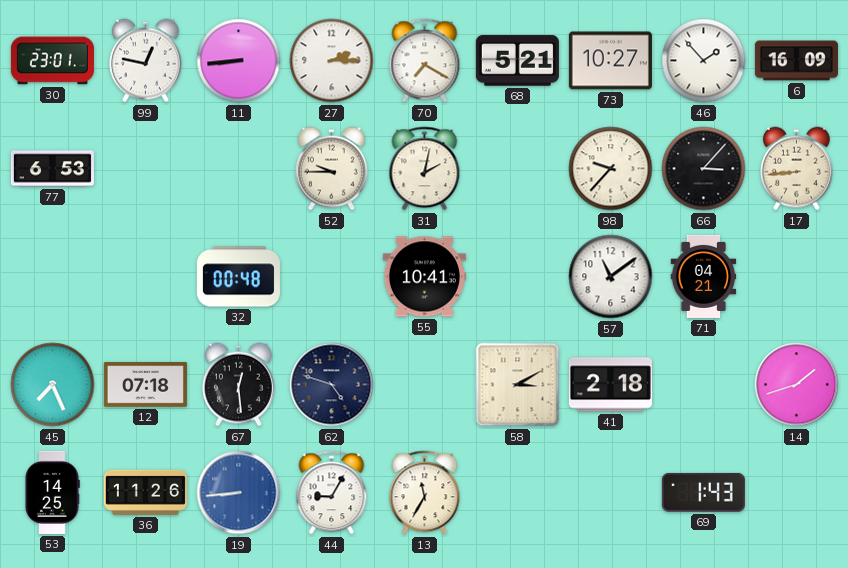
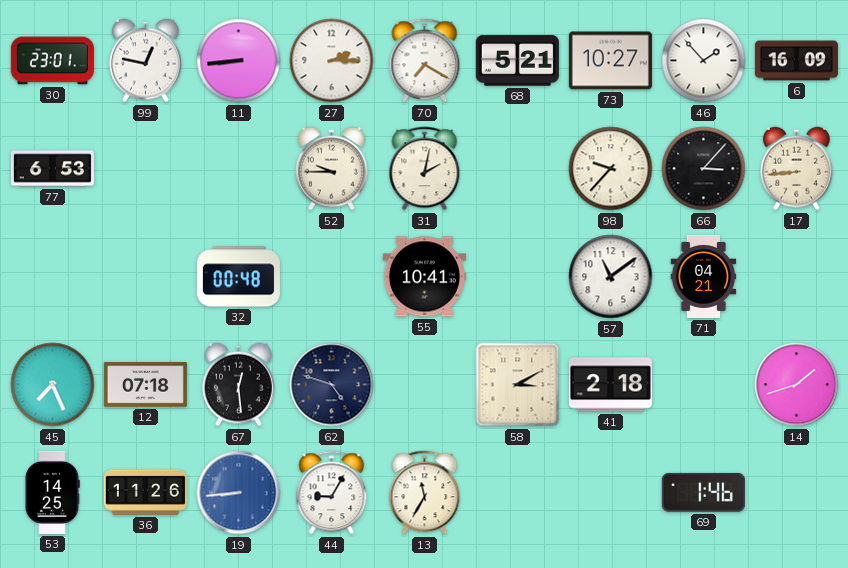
69: 1:43 -> 1:46 (703, 492)
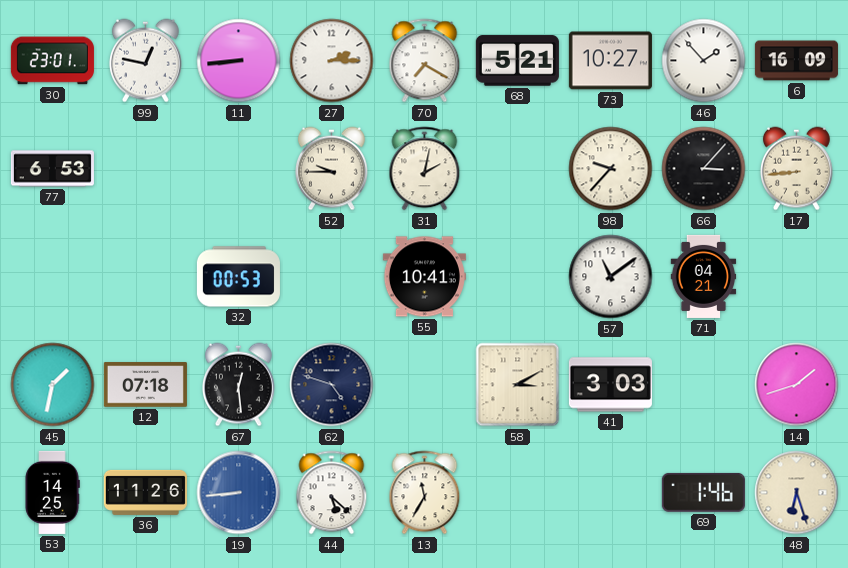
32: 00:48 -> 00:53 (238, 277)
45: 7:26 -> 1:32 (53, 385)
41: 2:18 -> 3:03 (610, 385)
44: 9:05 -> 5:22 (332, 493)
48: none -> 6:27 (797, 493)
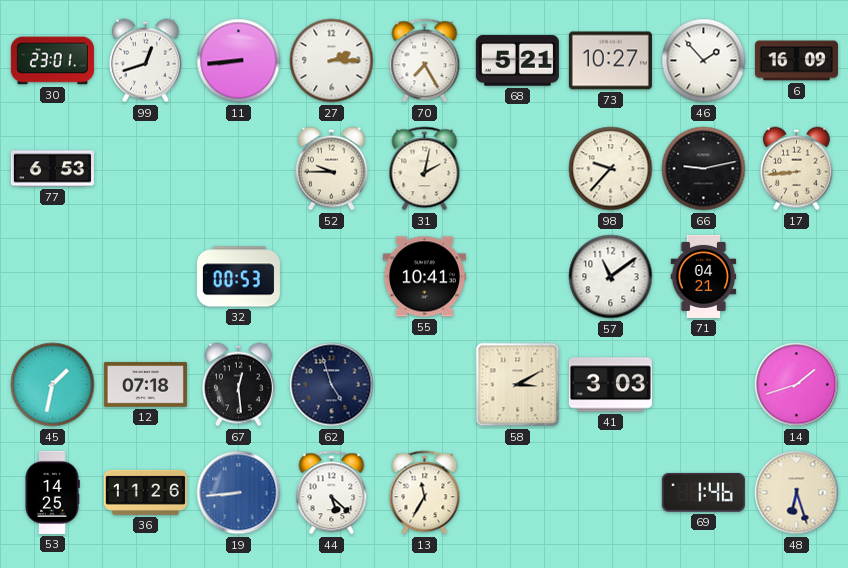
99: 12:47 -> 12:42 (145, 61)
70: 7:20 -> 7:25 (425, 61)
66: 3:07 -> 9:13 (704, 169)
62: 4:48 -> 4:57 (332, 385)
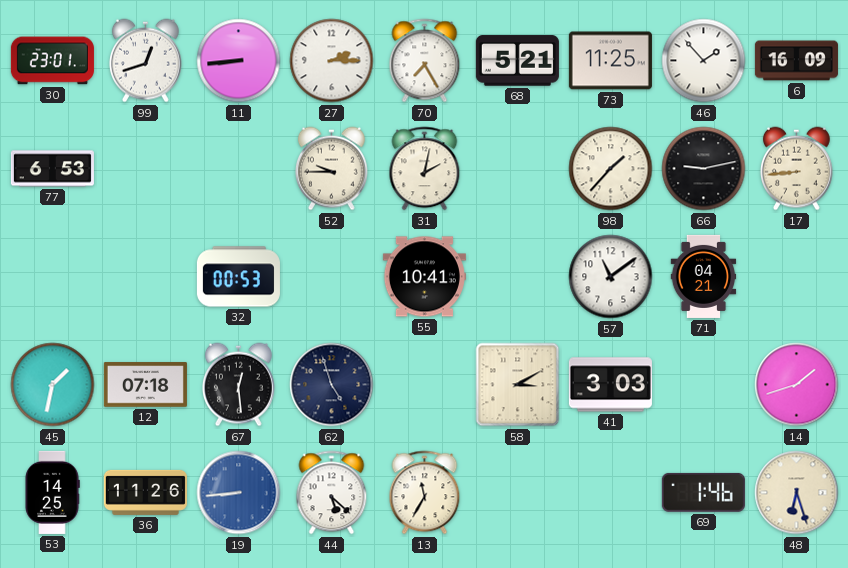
73: 10:27 -> 11:25 (610, 61)
98: 9:37 -> 1:37 (611, 169)
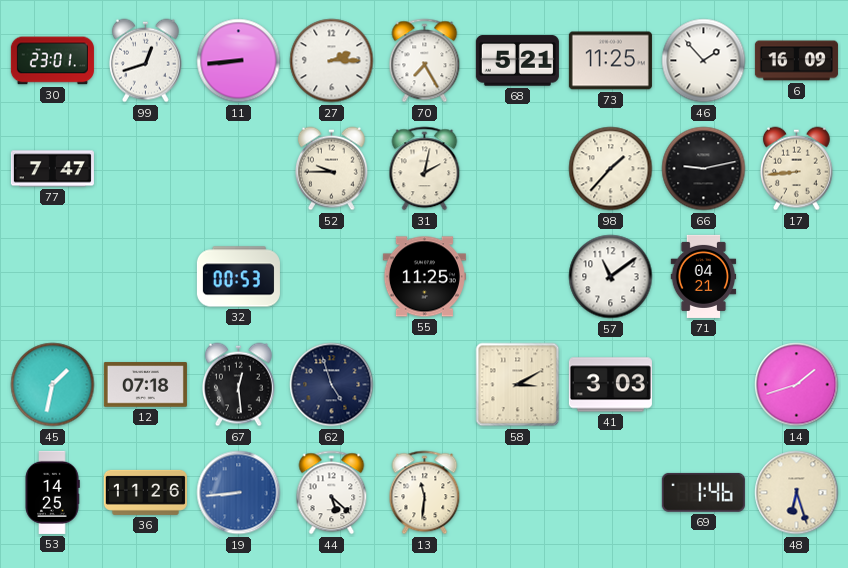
77: 6:53 -> 7:47 (52, 169)
55: 10:41 -> 11:25 (424, 277)
13: 11:35 -> 11:31 (425, 493)
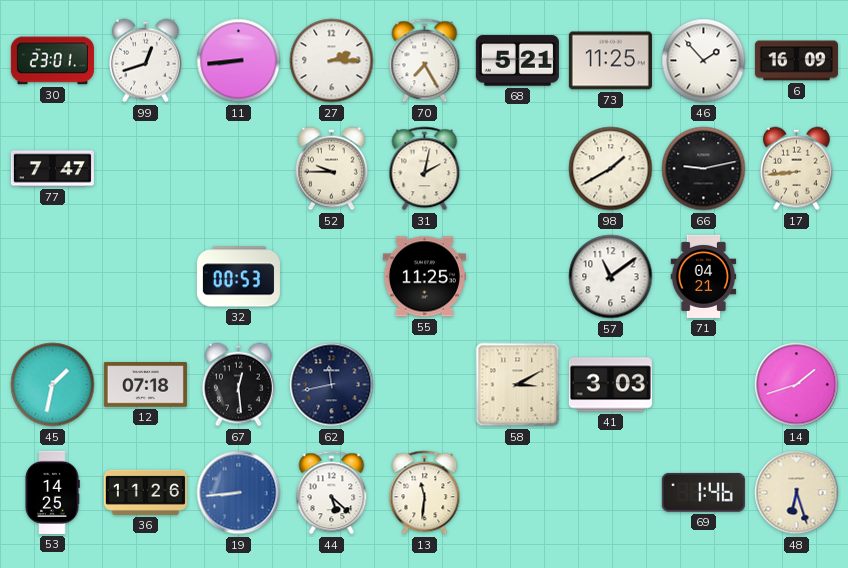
98: 1:37 -> 1:40 (611, 169)
62: 4:57 -> 11:43 (332, 385)
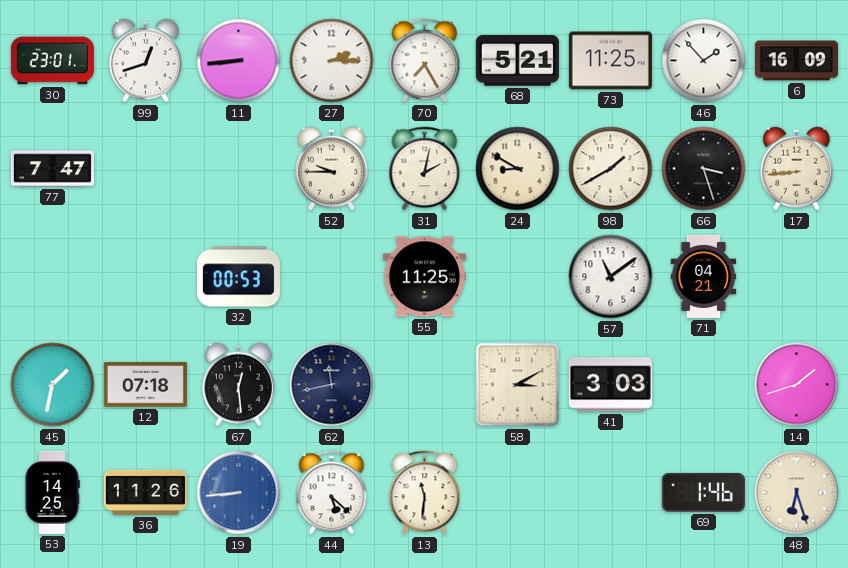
24: none -> 8:50 (518, 169)
66: 9:13 -> 3:27 (704, 169)
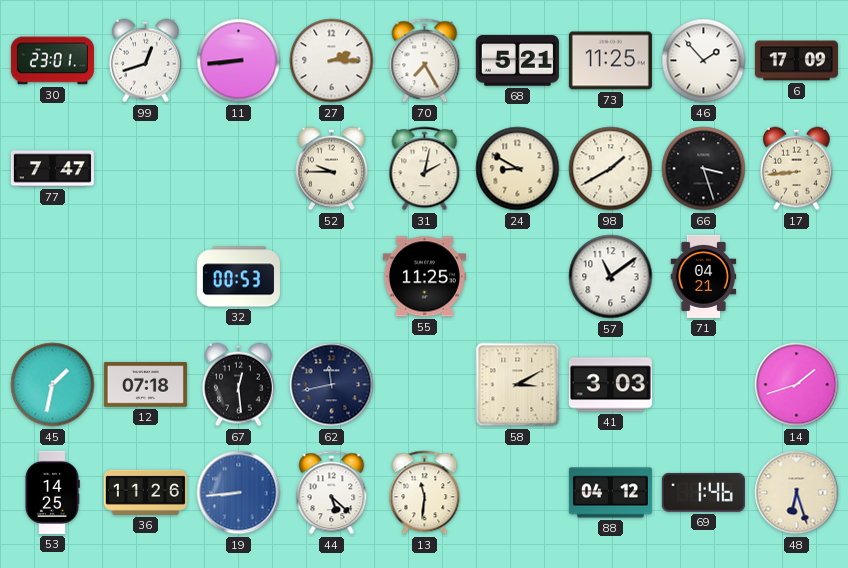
6: 16:09 -> 17:09 (796, 61)
88: none -> 04:12 (610, 493)
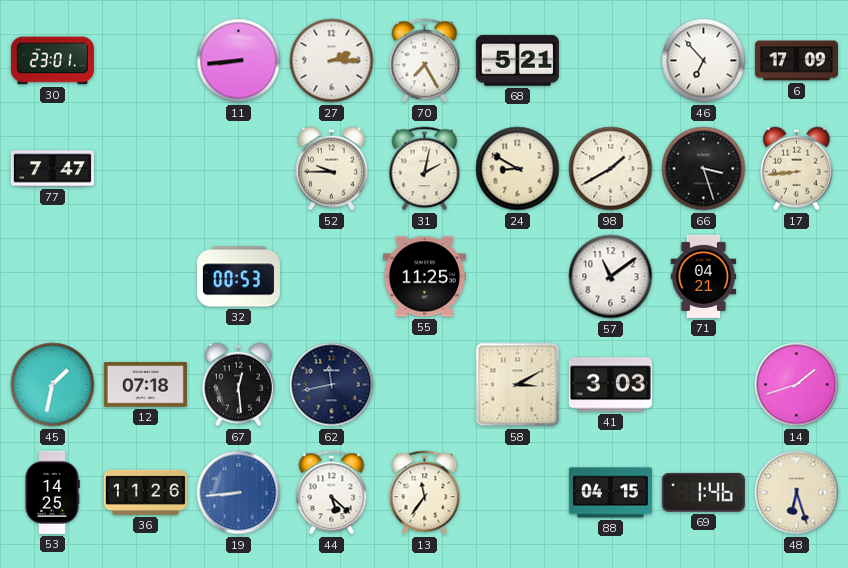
99: 12:42 -> none (145, 61)
73: 11:25 -> none (610, 61)
46: 1:53 -> 6:53 (704, 61)
13: 11:31 -> 11:36 (425, 493)
88: 04:12 -> 04:15 (610, 493)
